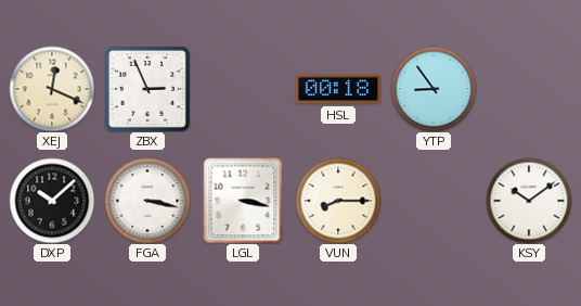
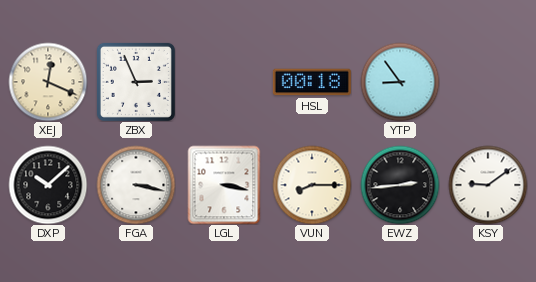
EWZ: none -> 2:44 (400, 185)
KSY: 10:09 -> 9:09 (488, 185)
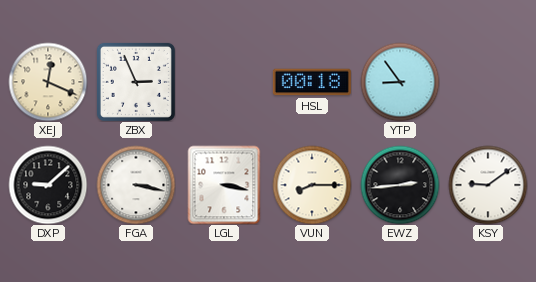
DXP: 10:08 -> 9:08 (48, 185)
